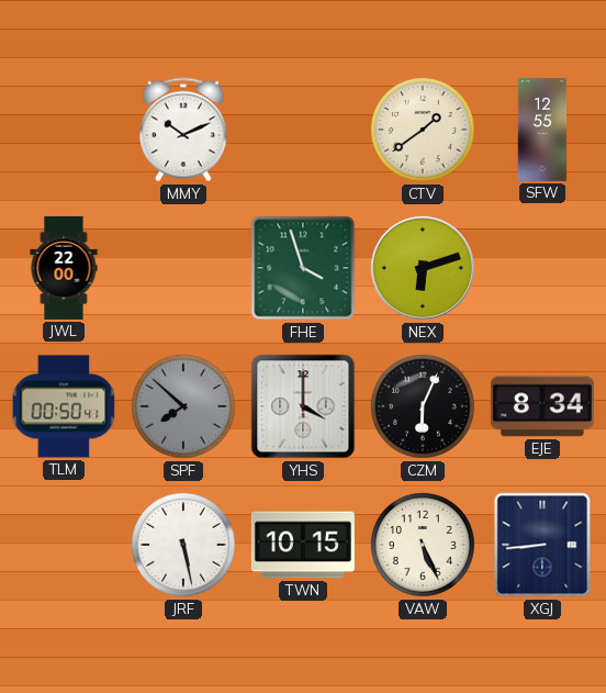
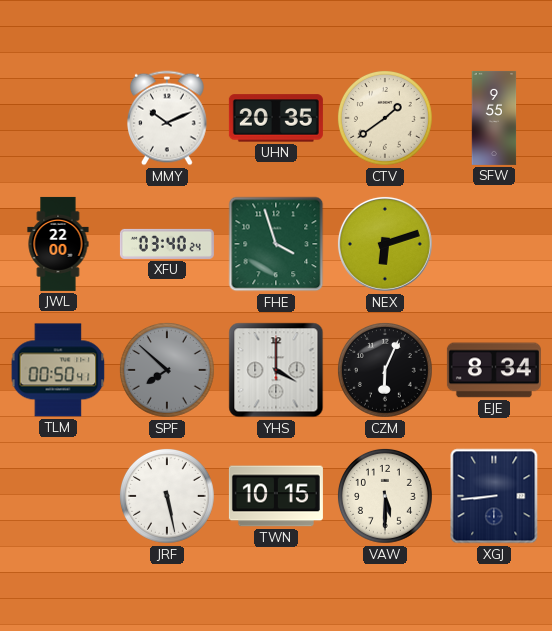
UHN: none -> 20:35 (276, 118)
SFW: 12:55 -> 9:55 (494, 118)
XFU: none -> 03:40 (167, 244)
VAW: 5:26 -> 5:30 (386, 497)
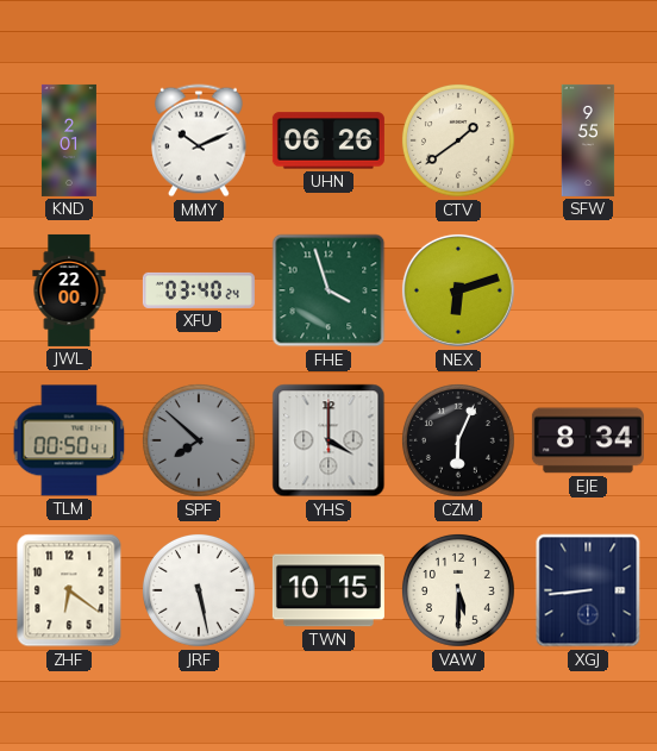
KND: none -> 2:01 (69, 140)
UHN: 20:35 -> 06:26 (328, 140)
ZHF: none -> 6:21 (69, 590)
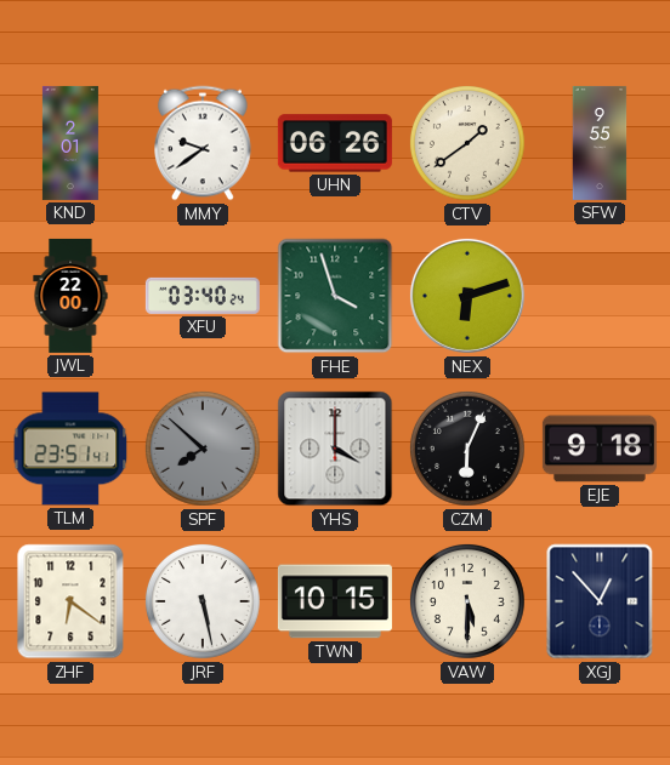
MMY: 10:11 -> 9:39 (204, 143)
TLM: 00:50 -> 23:51 (70, 449)
EJE: 8:34 -> 9:18 (600, 449)
XGJ: 8:44 -> 12:53 (600, 601)
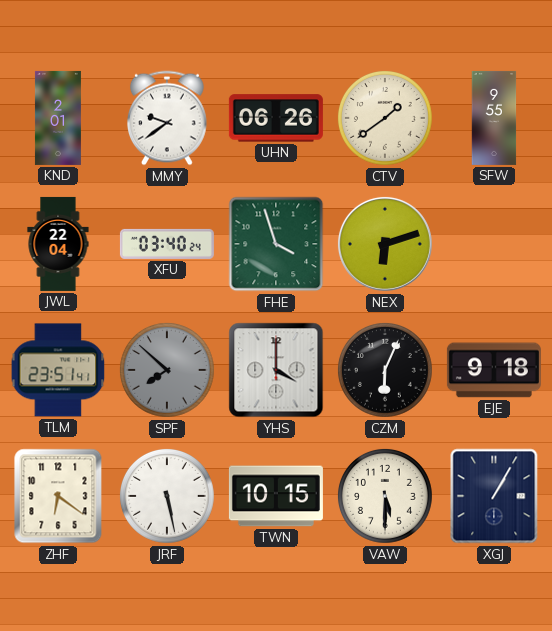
JWL: 22:00 -> 22:04 (58, 244)
XGJ: 12:53 -> 1:05 (494, 496)
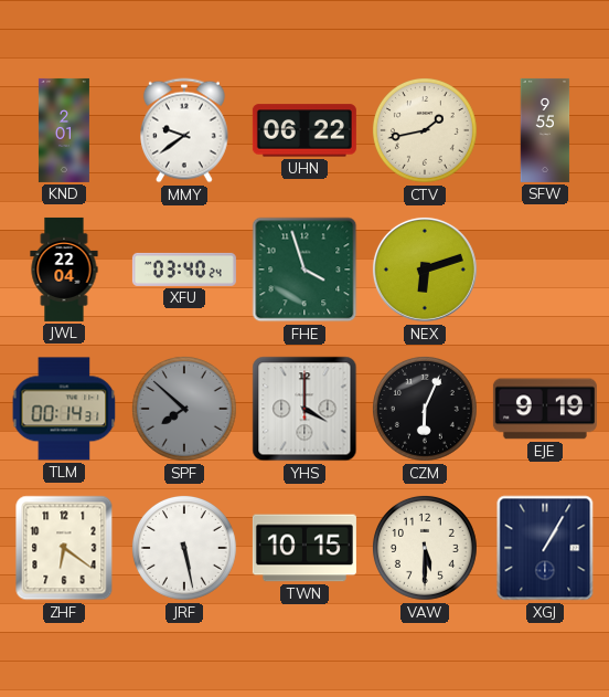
UHN: 06:26 -> 06:22 (304, 130)
CTV: 1:39 -> 1:43 (426, 131)
TLM: 23:51 -> 00:14 (64, 409)
EJE: 9:18 -> 9:19 (545, 409)
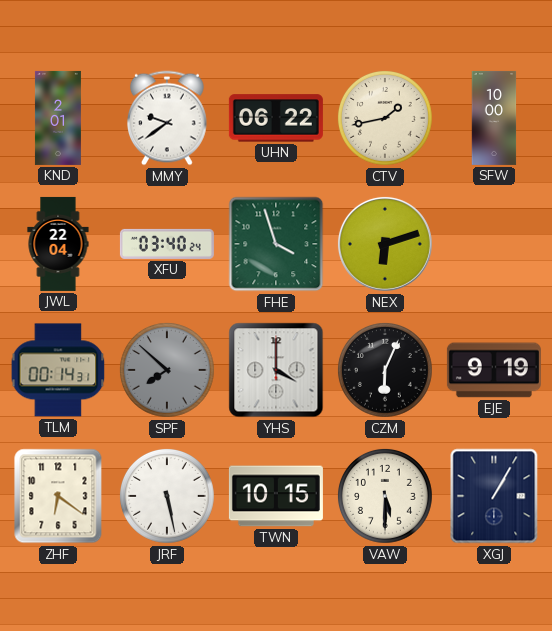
SFW: 9:55 -> 10:00 (494, 118)
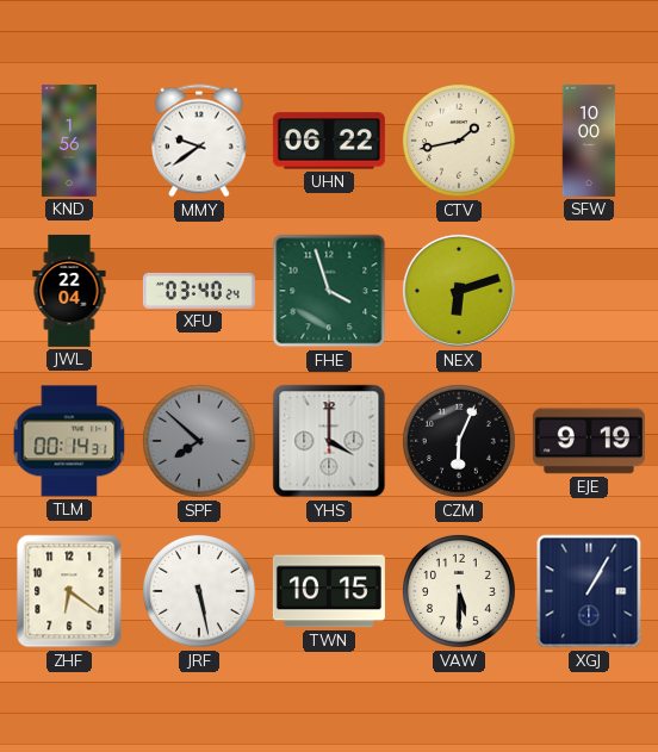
KND: 2:01 -> 1:56 (69, 141)
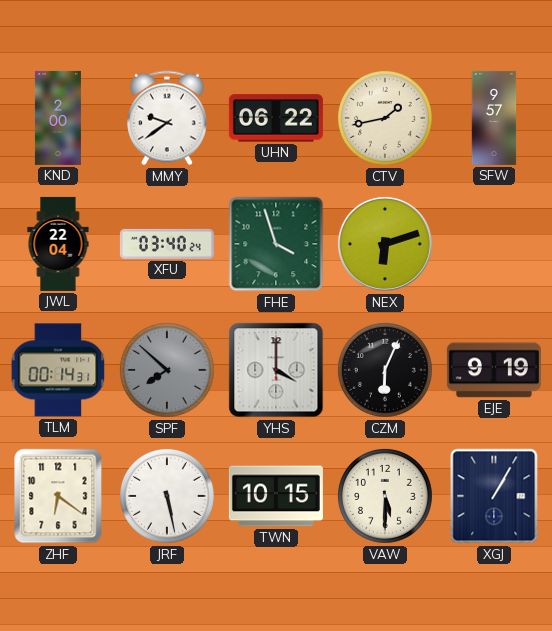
KND: 1:56 -> 2:00 (58, 118)
SFW: 10:00 -> 9:57 (494, 118)
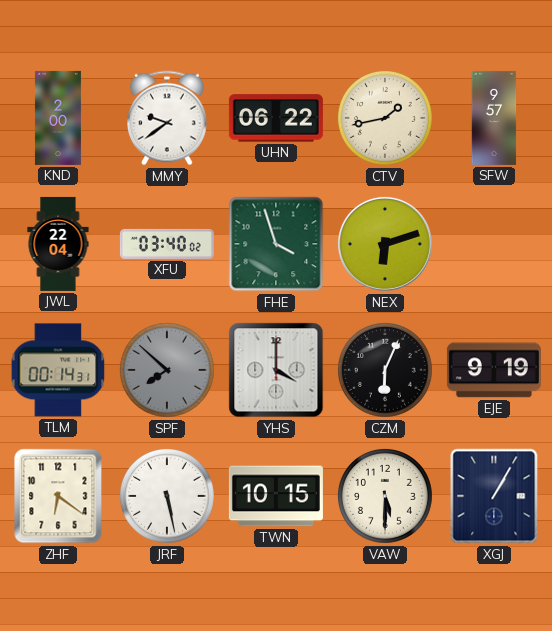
XFU: 03:40:24 -> 03:40:02 (167, 244)
